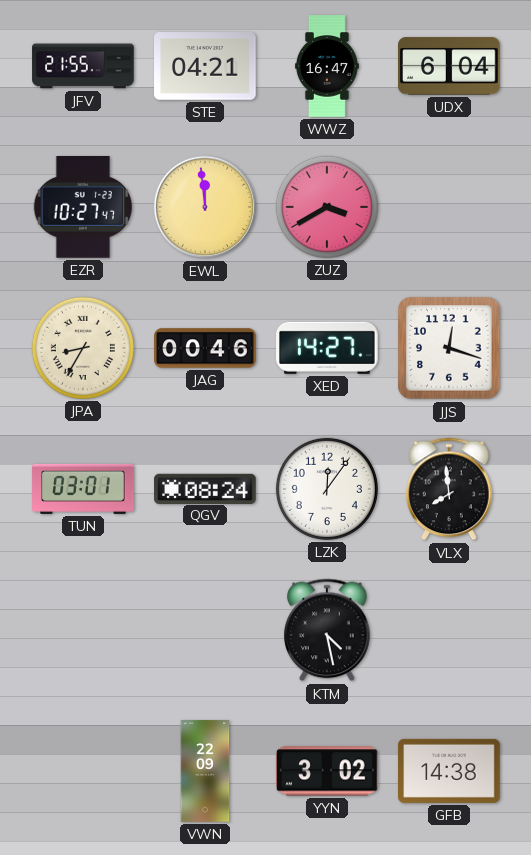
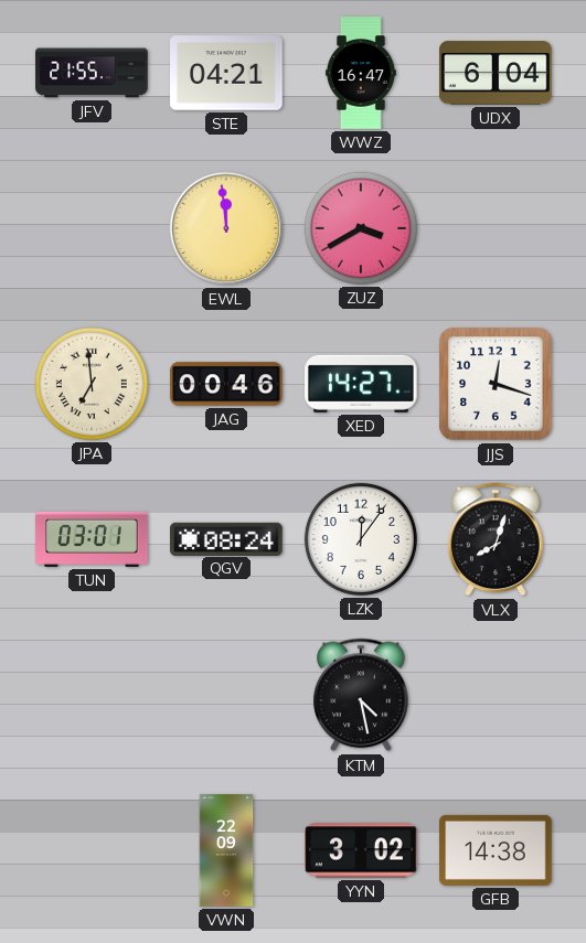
EZR: 10:27 -> none (82, 208)
JPA: 8:35 -> 6:59 (92, 384)
VLX: 7:59 -> 8:03 (496, 539)
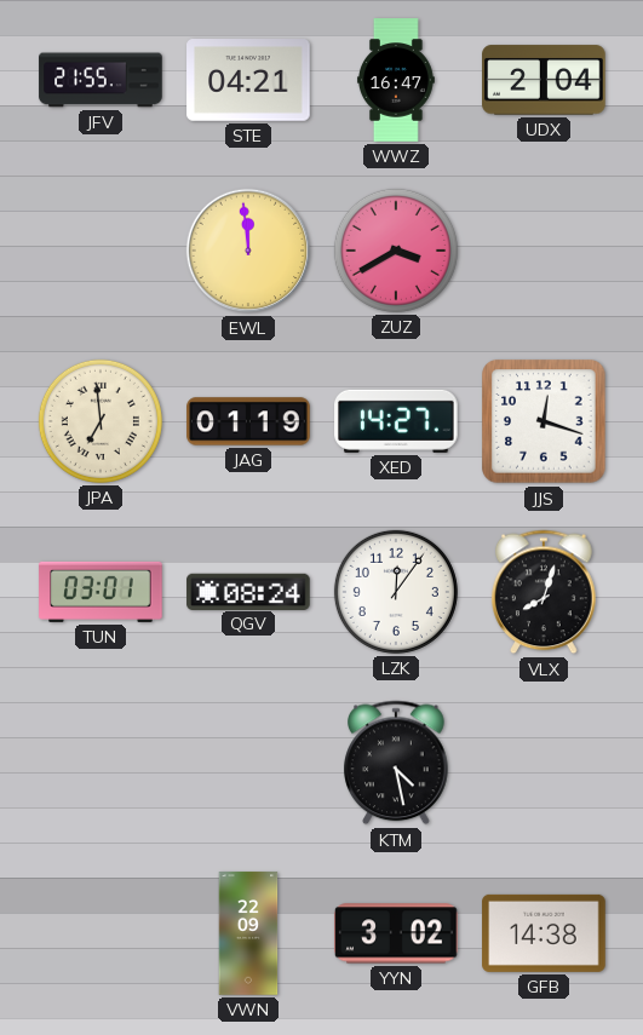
UDX: 6:04 -> 2:04 (544, 80)
JAG: 00:46 -> 01:19 (248, 421)
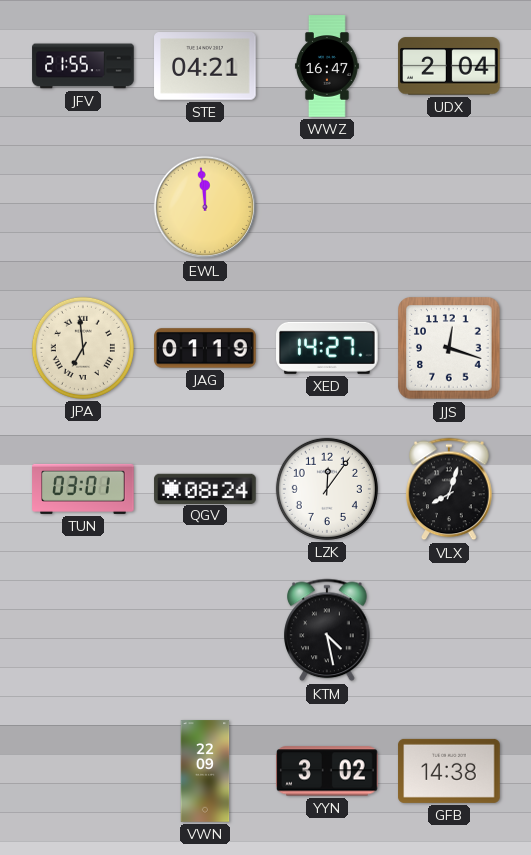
ZUZ: 3:40 -> none (396, 251)
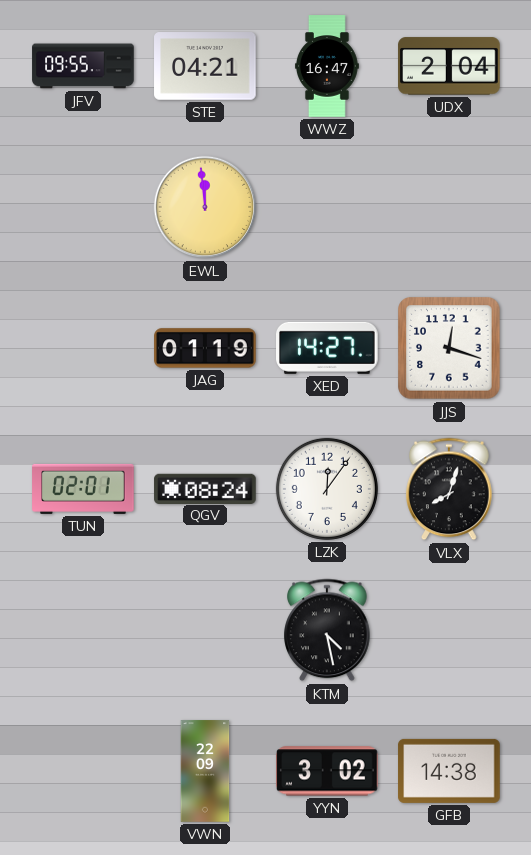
JFV: 21:55 -> 09:55 (83, 66)
JPA: 6:59 -> none (83, 348)
TUN: 03:01 -> 02:01 (83, 489)
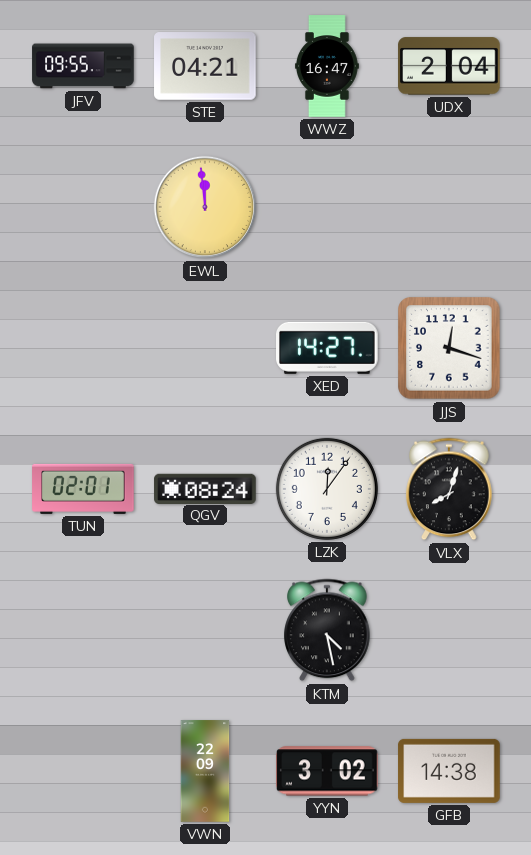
JAG: 01:19 -> none (205, 348)
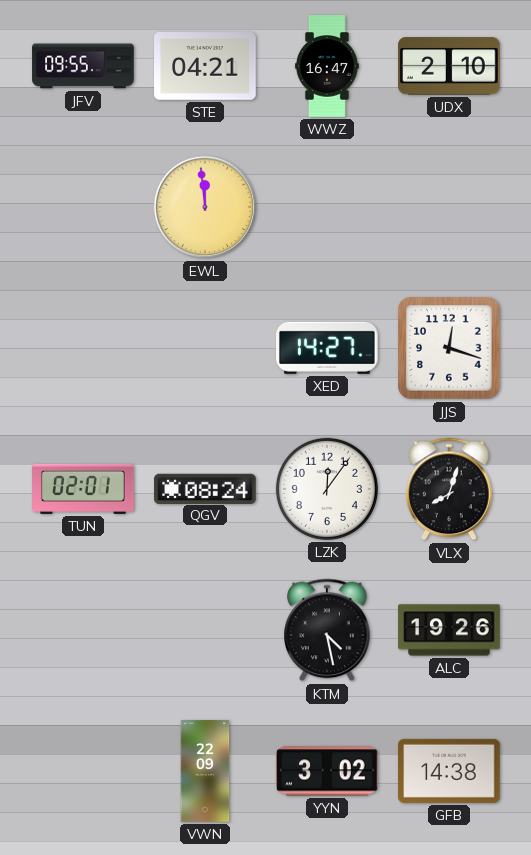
UDX: 2:04 -> 2:10 (449, 66)
ALC: none -> 19:26 (449, 630)
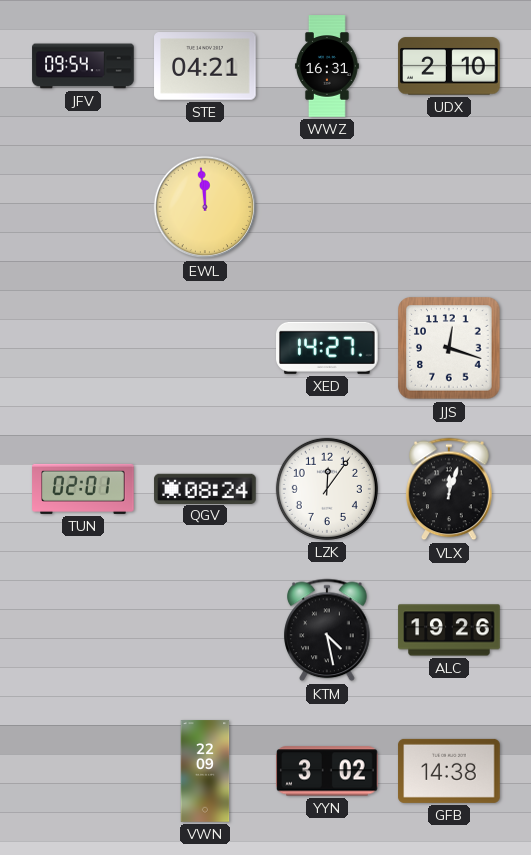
JFV: 09:55 -> 09:54 (83, 66)
WWZ: 16:47 -> 16:31 (327, 66)
VLX: 8:03 -> 12:03 (449, 489)
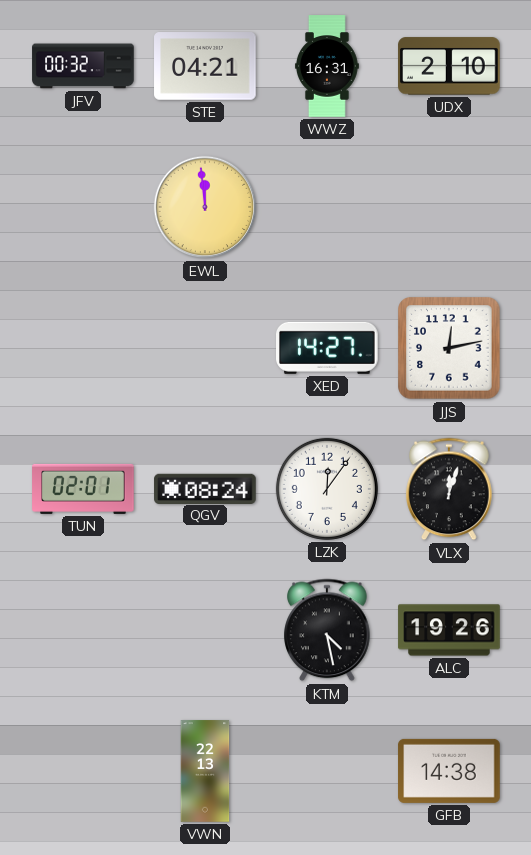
JFV: 09:54 -> 00:32 (83, 66)
JJS: 12:18 -> 12:13 (449, 348)
VWN: 22:09 -> 22:13 (205, 771)
YYN: 3:02 -> none (327, 771)
